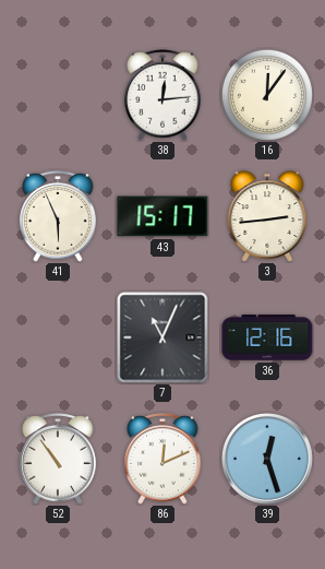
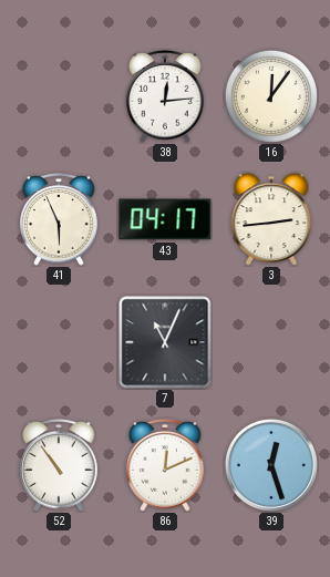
43: 15:17 -> 04:17 (165, 219)
36: 12:16 -> none (267, 337)
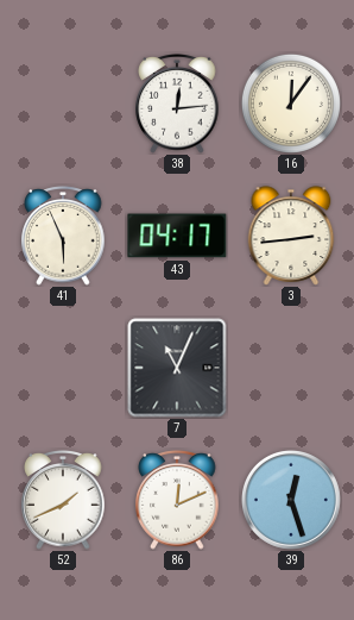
52: 10:54 -> 1:41 (63, 501)
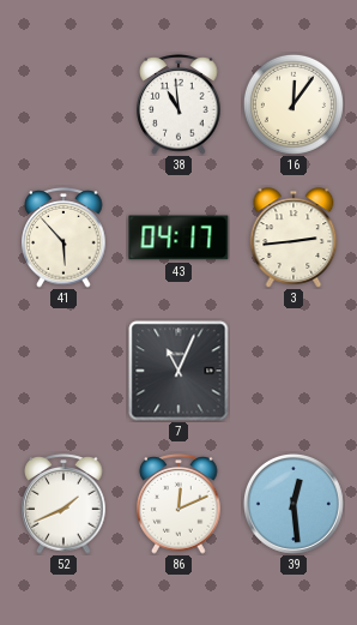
38: 12:14 -> 10:59 (179, 106)
41: 5:56 -> 5:53 (63, 239)
39: 12:27 -> 12:29 (294, 504)
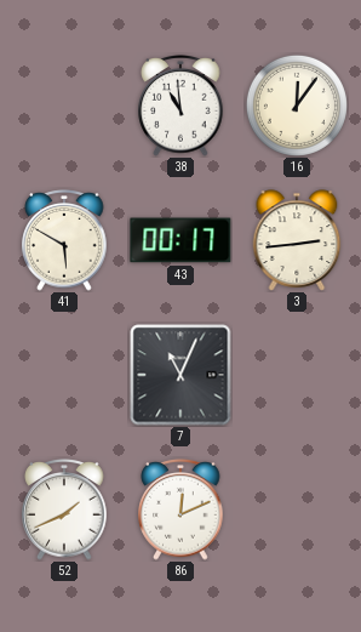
41: 5:53 -> 5:50 (64, 241)
43: 04:17 -> 00:17 (180, 240)
39: 12:29 -> none (294, 504)
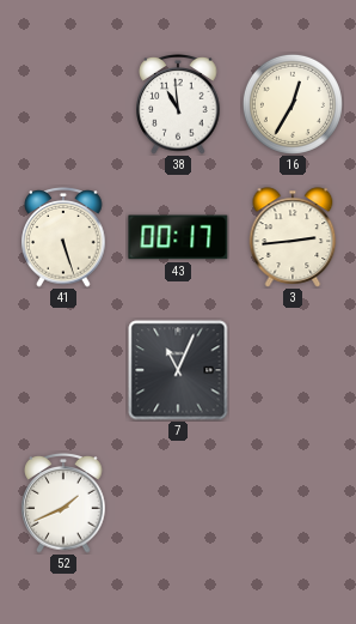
16: 12:06 -> 12:35 (293, 104)
41: 5:50 -> 5:27 (63, 238)
86: 12:11 -> none (180, 511)
